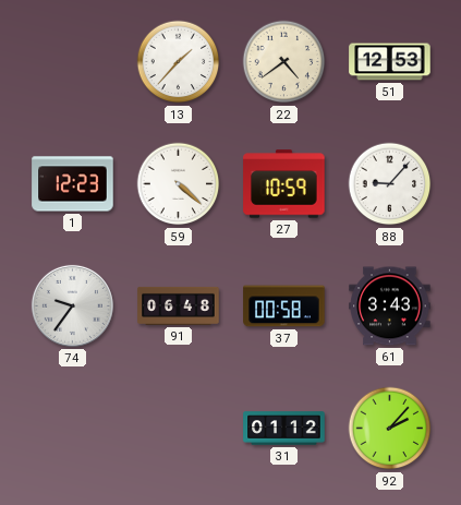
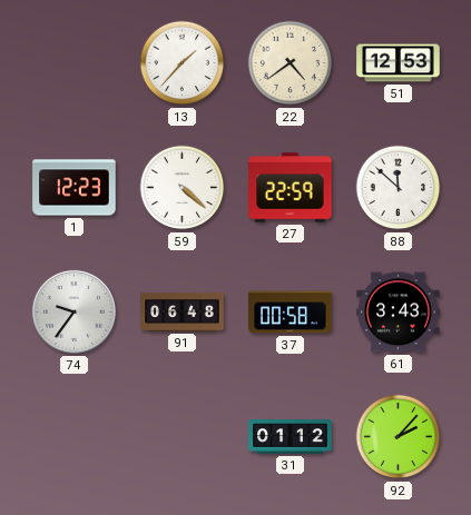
27: 10:59 -> 22:59 (291, 188)
88: 9:07 -> 11:52 (399, 188)
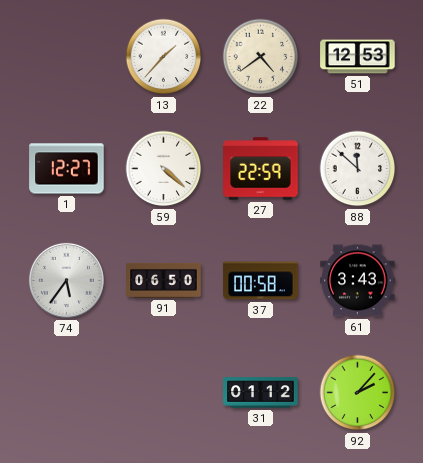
1: 12:23 -> 12:27 (67, 169)
74: 9:36 -> 5:36 (66, 280)
91: 06:48 -> 06:50 (164, 280)
